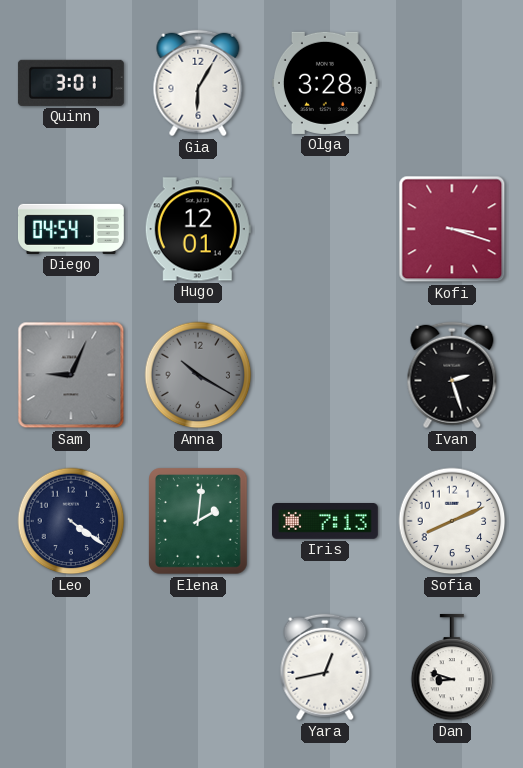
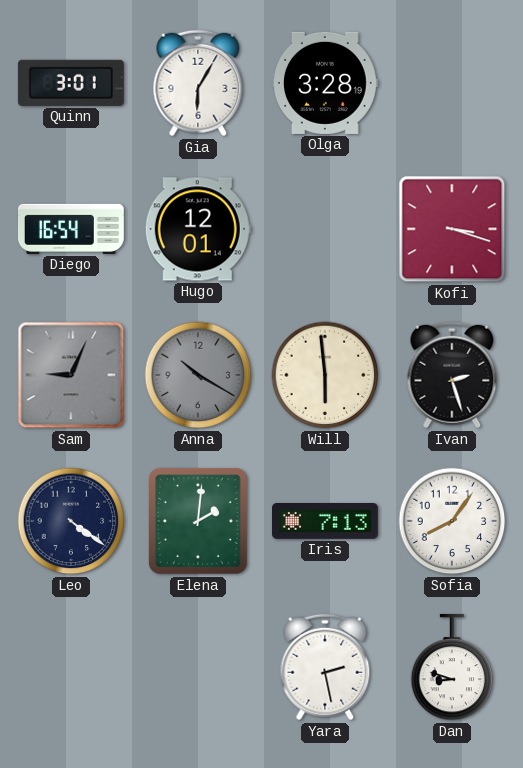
Diego: 04:54 -> 16:54 (72, 229)
Will: none -> 5:59 (325, 375)
Sofia: 8:11 -> 8:06 (452, 521)
Yara: 12:43 -> 2:28 (325, 667)
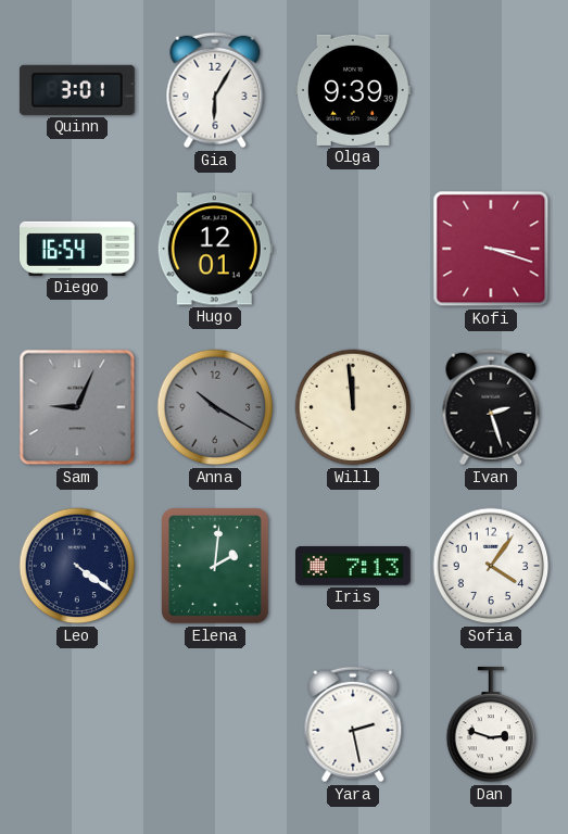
Olga: 3:28 -> 9:39 (353, 90)
Will: 5:59 -> 11:59 (353, 407)
Sofia: 8:06 -> 4:06 (491, 566)
Dan: 8:48 -> 2:48 (491, 724)
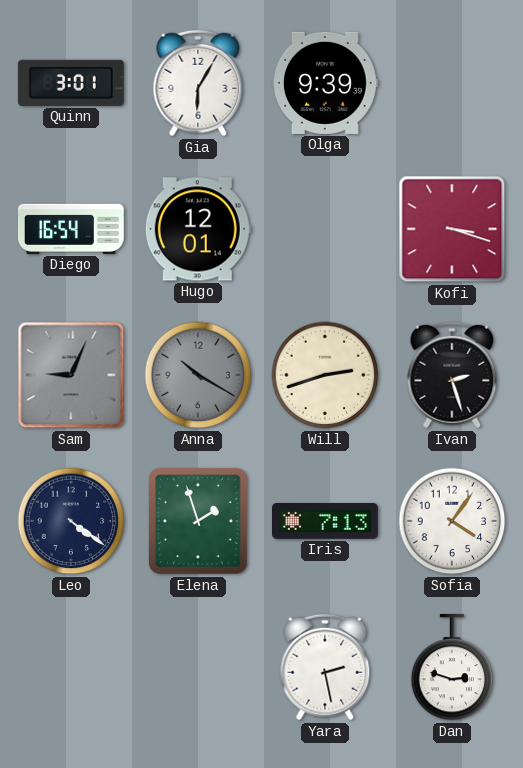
Will: 11:59 -> 2:42 (325, 375)
Elena: 2:01 -> 1:57 (198, 521)
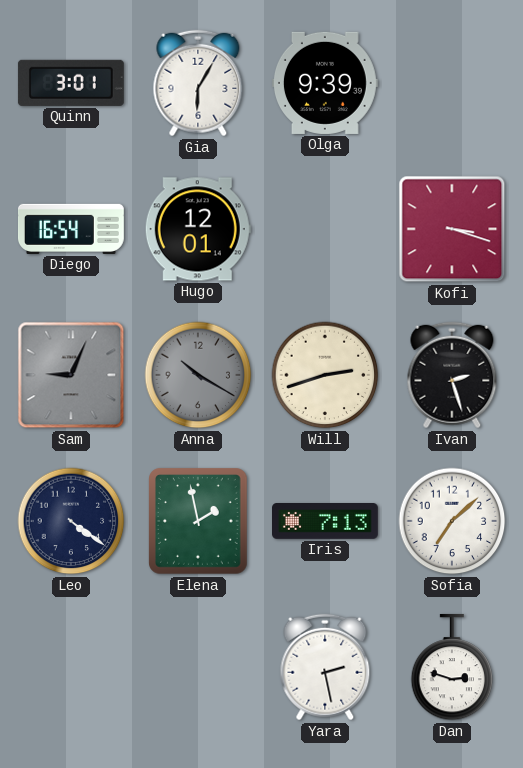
Elena: 1:57 -> 1:58 (198, 521)
Sofia: 4:06 -> 7:08 (452, 521)
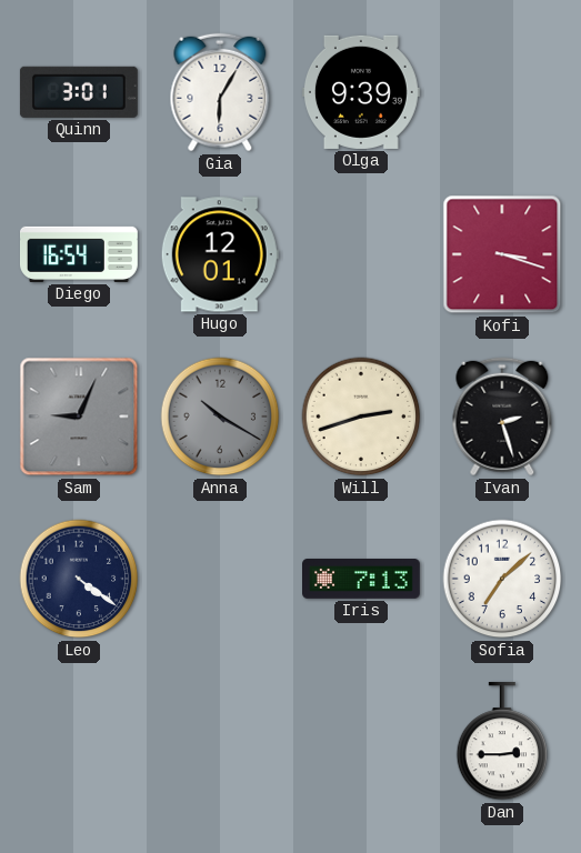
Elena: 1:58 -> none (198, 521)
Yara: 2:28 -> none (325, 667)
Dan: 2:48 -> 2:45 (502, 741)
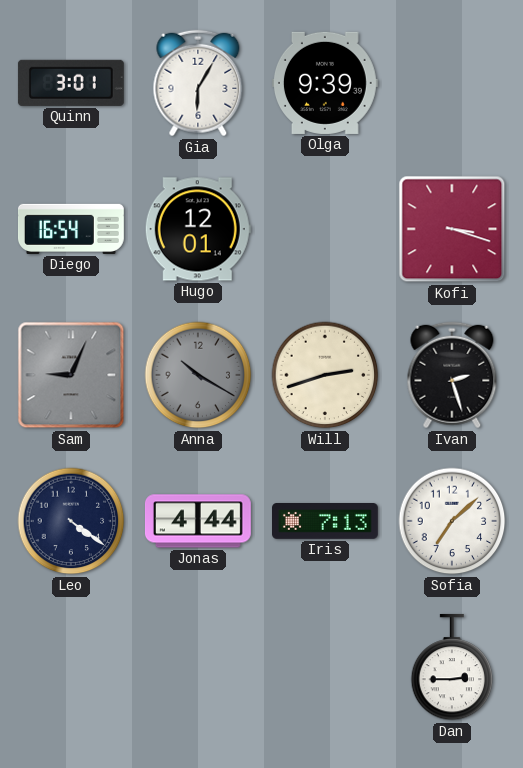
Jonas: none -> 4:44 (198, 521)
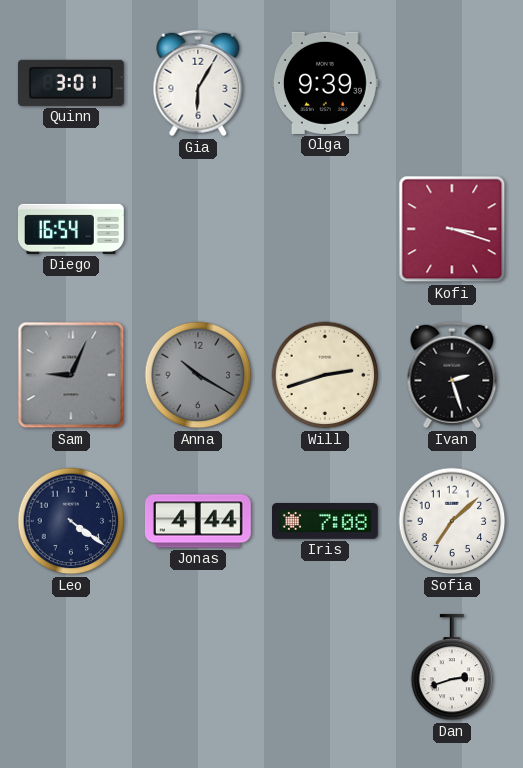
Hugo: 12:01 -> none (198, 229)
Iris: 7:13 -> 7:08 (326, 522)
Dan: 2:45 -> 2:42 (452, 667)
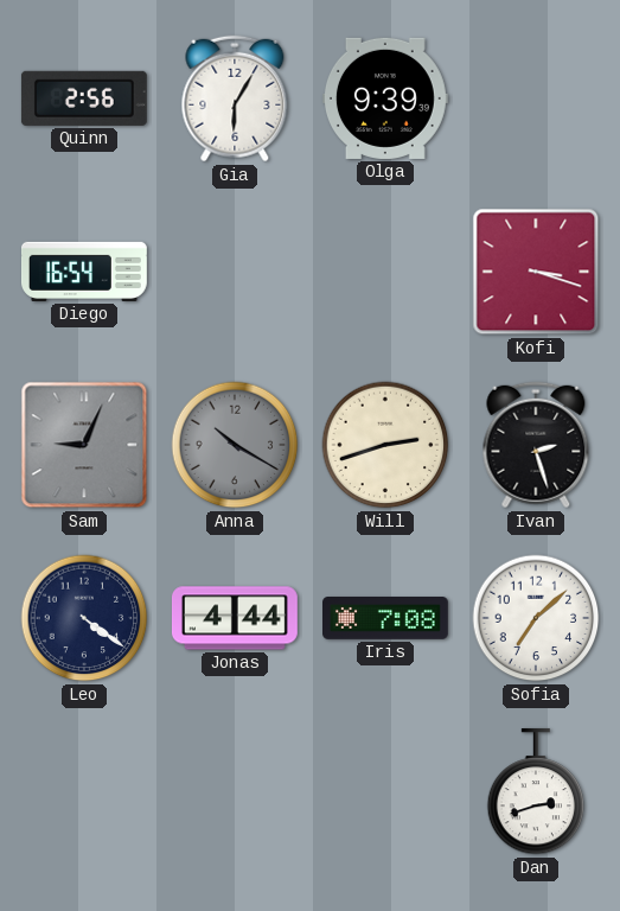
Quinn: 3:01 -> 2:56 (84, 98)
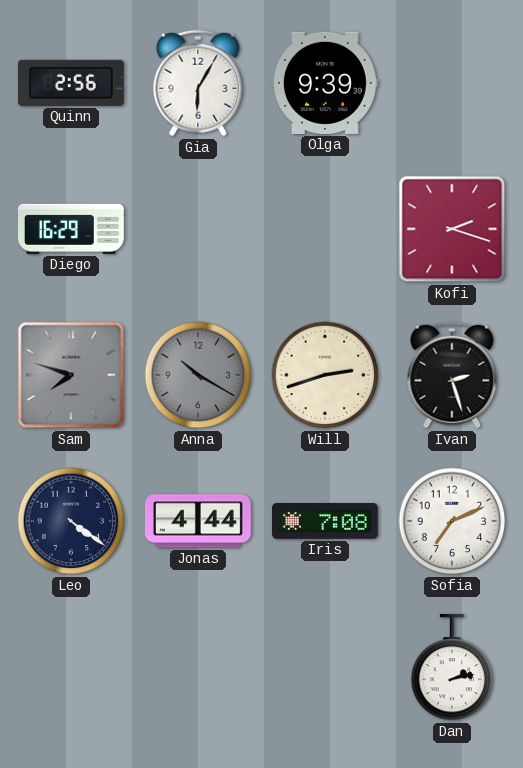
Diego: 16:54 -> 16:29 (72, 229)
Kofi: 3:18 -> 2:18 (452, 229)
Sam: 9:04 -> 7:48 (71, 375)
Sofia: 7:08 -> 7:11 (452, 521)
Dan: 2:42 -> 2:13 (452, 667)
